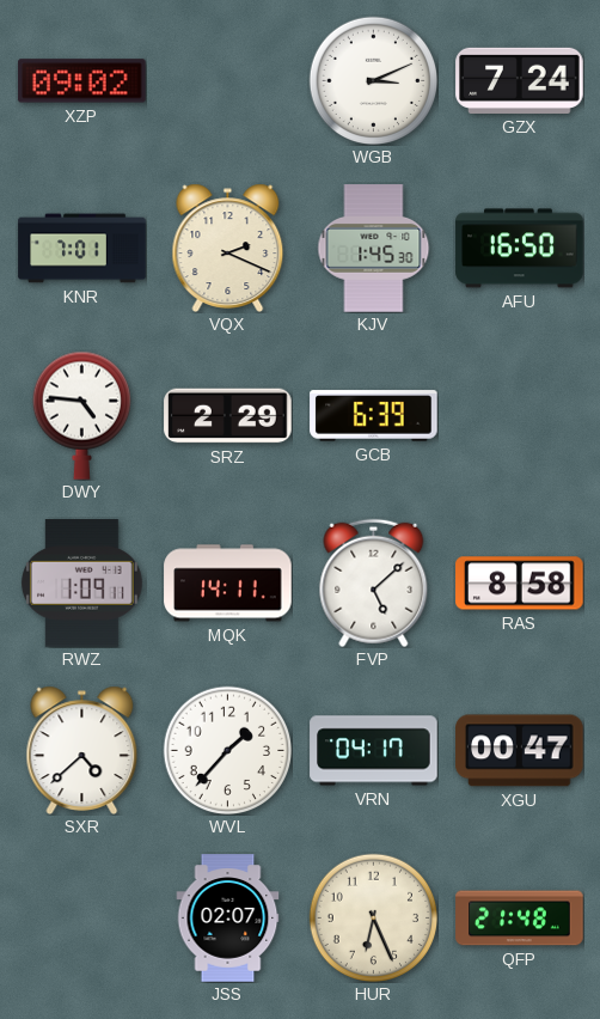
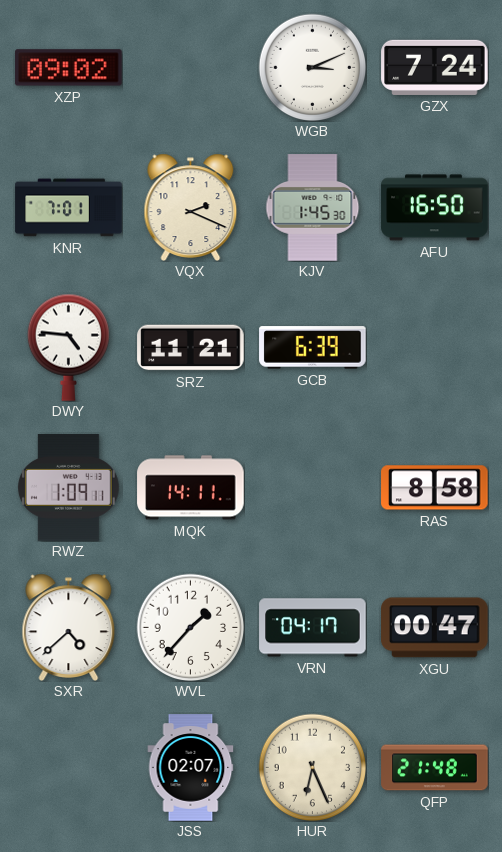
SRZ: 2:29 -> 11:21 (191, 348)
FVP: 5:08 -> none (374, 582)
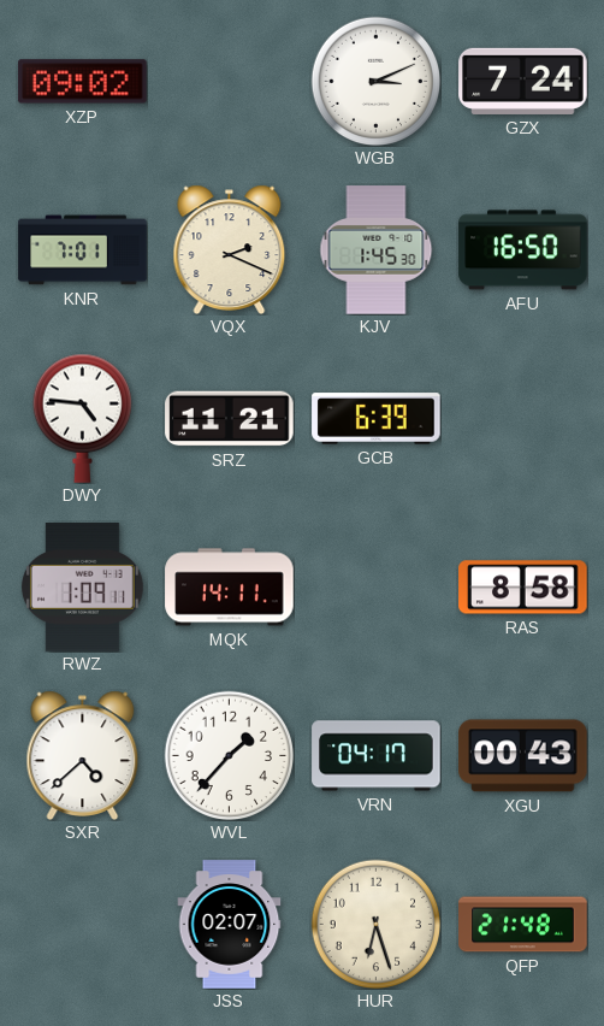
XGU: 00:47 -> 00:43 (523, 756)
HUR: 6:26 -> 6:27 (375, 924)
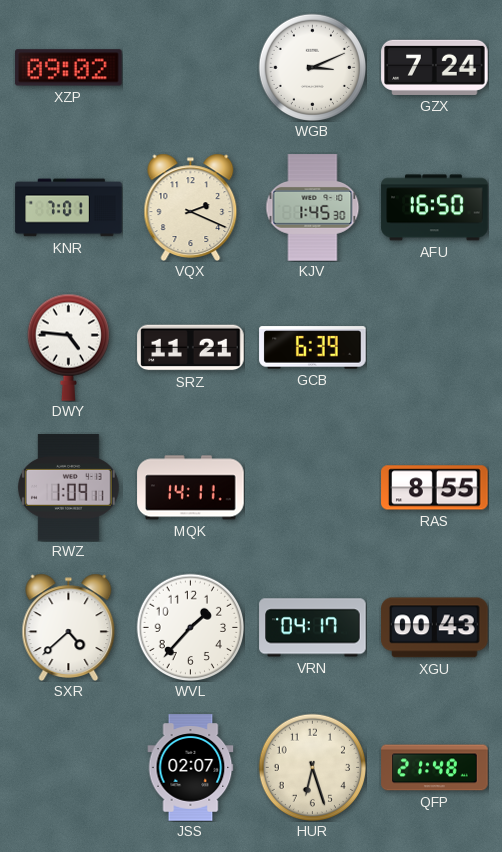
RAS: 8:58 -> 8:55 (435, 488)
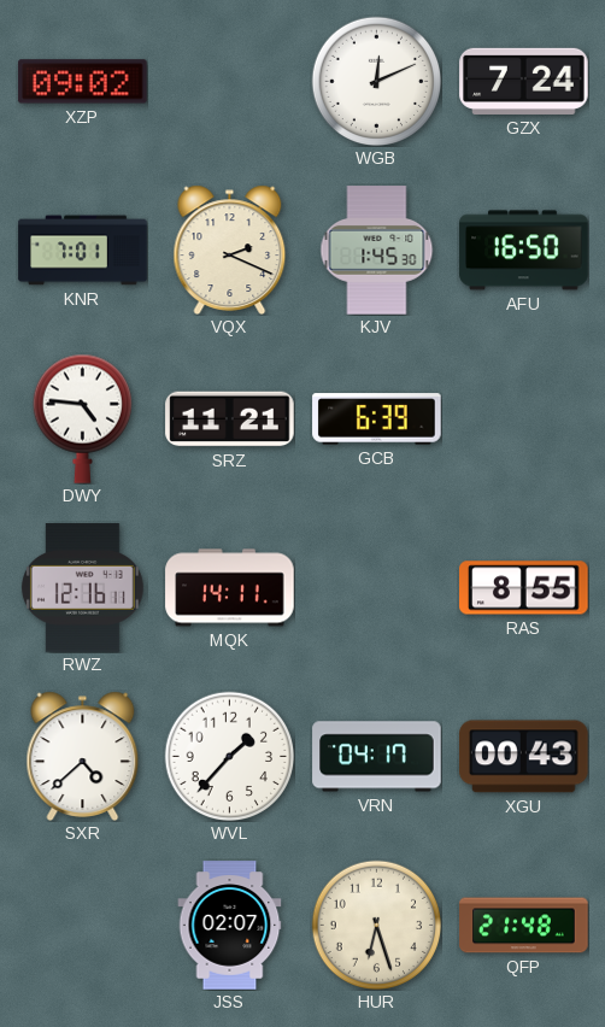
WGB: 3:11 -> 12:11 (376, 81)
RWZ: 1:09 -> 12:16 (82, 588)
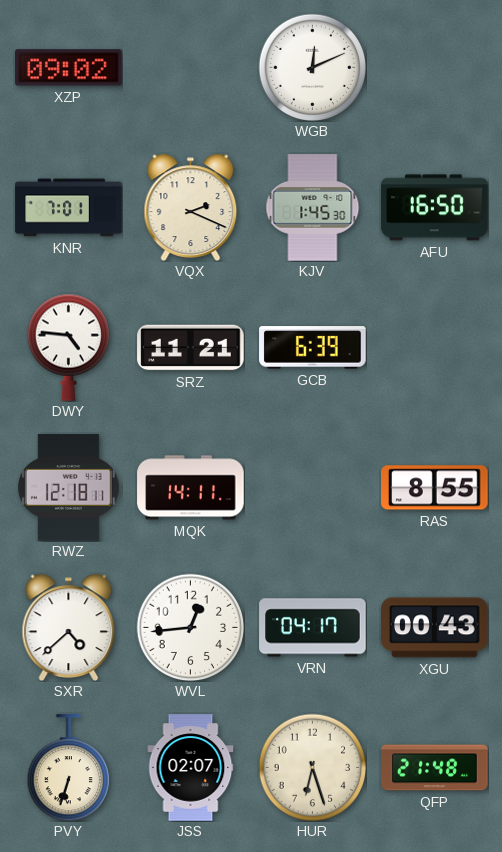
GZX: 7:24 -> none (524, 81)
RWZ: 12:16 -> 12:18 (68, 488)
WVL: 1:37 -> 12:44 (190, 627)
PVY: none -> 6:33 (68, 768)
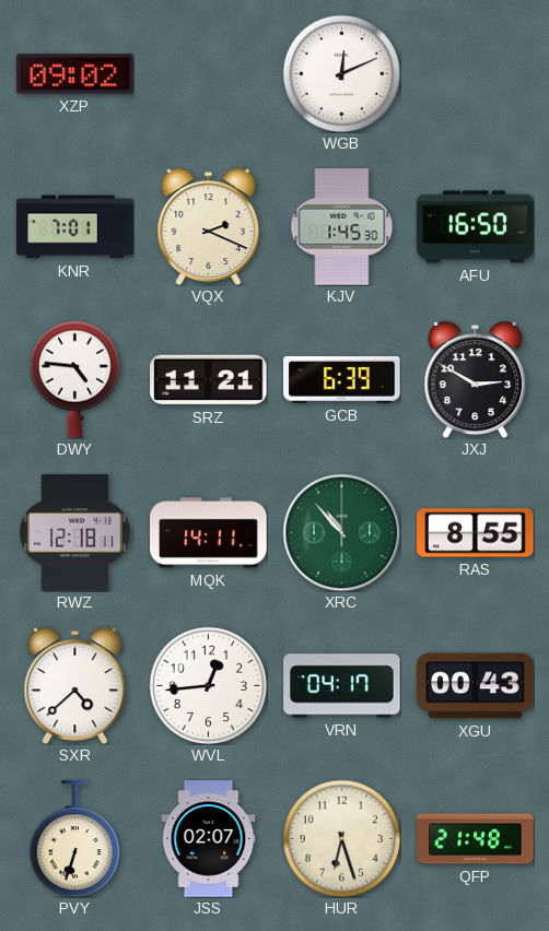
JXJ: none -> 2:50 (476, 379)
XRC: none -> 10:53 (341, 532)
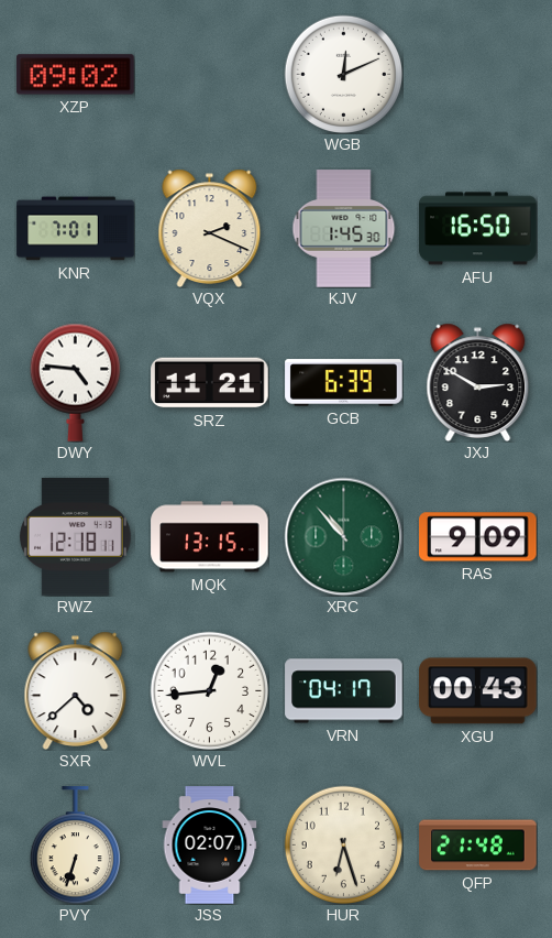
MQK: 14:11 -> 13:15 (210, 537)
RAS: 8:55 -> 9:09 (478, 537)
